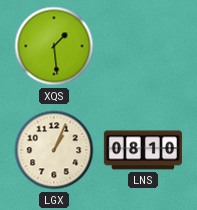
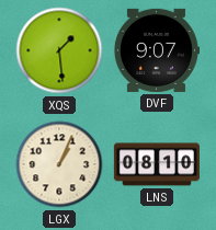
DVF: none -> 9:07 (156, 50)
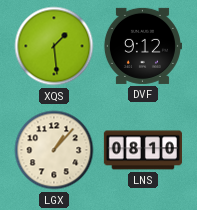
DVF: 9:07 -> 9:12 (142, 46)
LGX: 1:04 -> 1:07 (54, 150)
